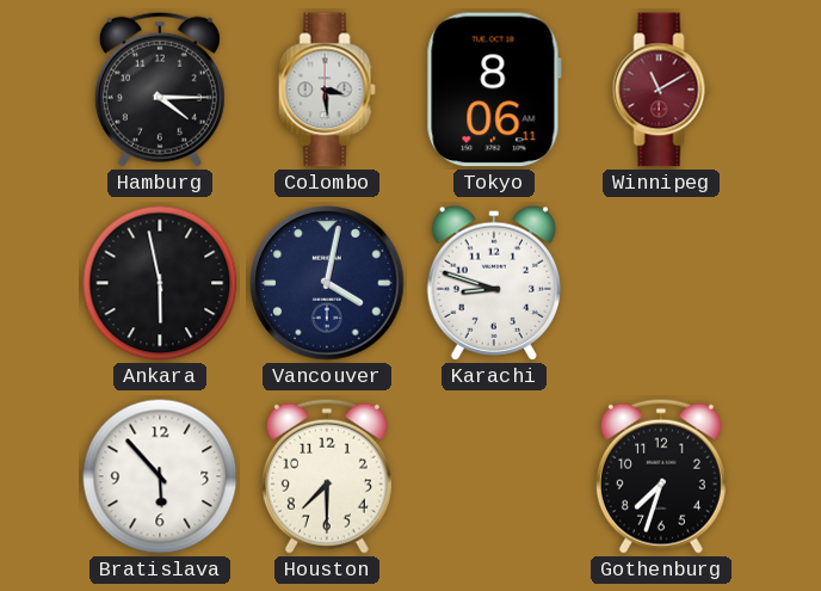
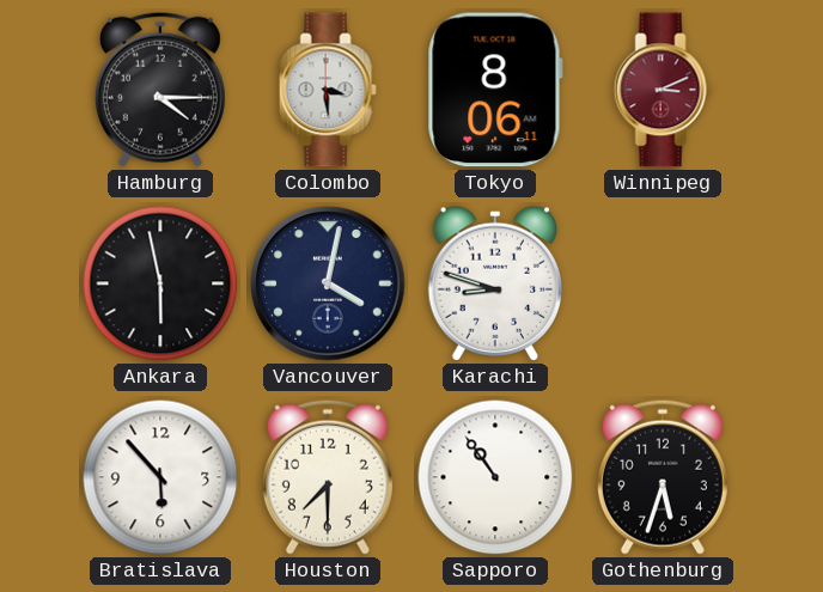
Winnipeg: 11:10 -> 3:11 (663, 90)
Sapporo: none -> 10:54 (495, 477)
Gothenburg: 7:33 -> 5:33 (663, 477)
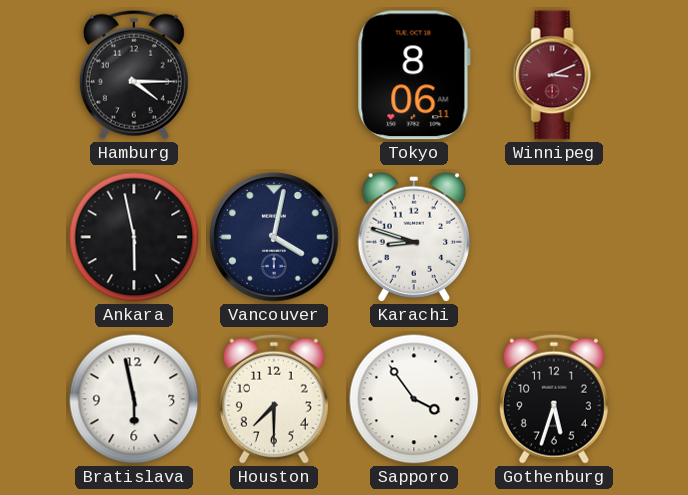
Colombo: 3:29 -> none (328, 90)
Bratislava: 5:53 -> 5:58 (134, 399)
Sapporo: 10:54 -> 3:54 (414, 399)
